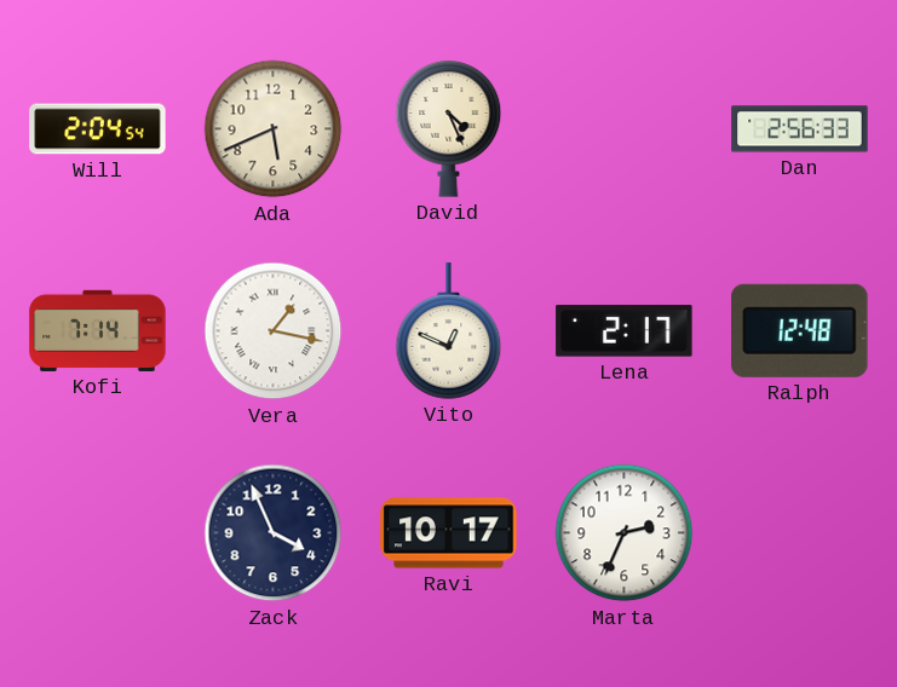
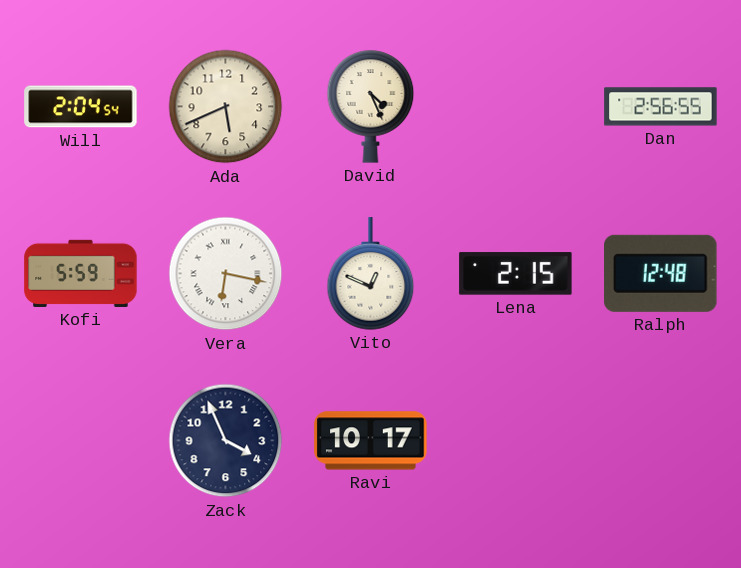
Dan: 2:56:33 -> 2:56:55 (661, 107)
Kofi: 7:14 -> 5:59 (81, 273)
Vera: 1:17 -> 6:17 (226, 274)
Lena: 2:17 -> 2:15 (516, 274)
Marta: 2:34 -> none (625, 533)
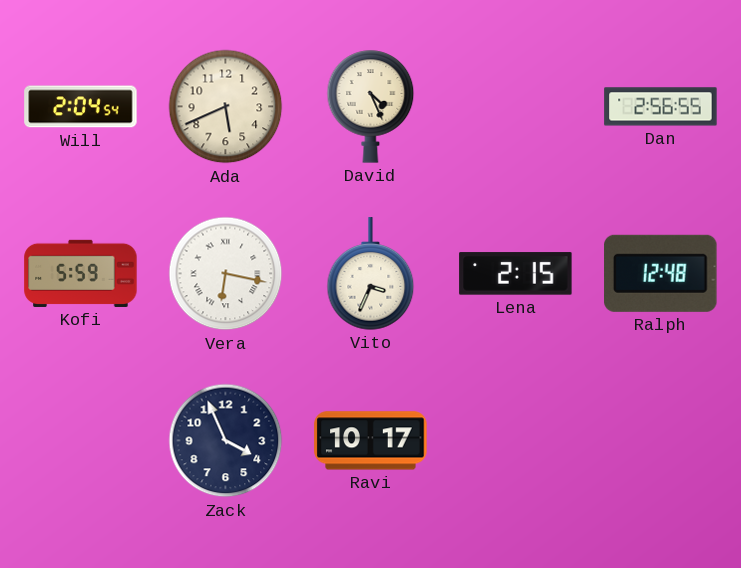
Vito: 12:49 -> 3:34 (371, 274)
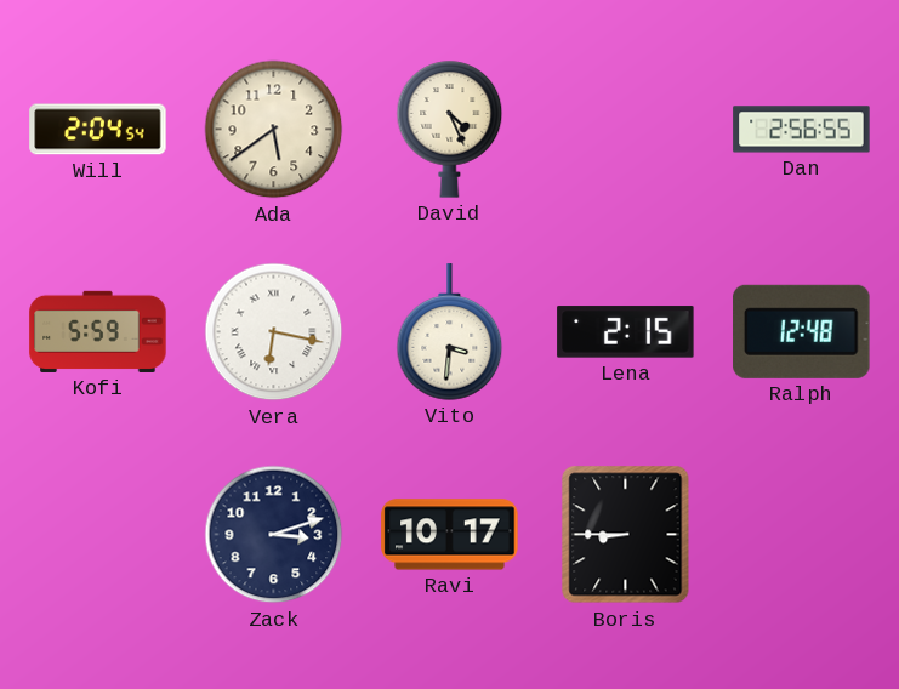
Ada: 5:41 -> 5:39 (274, 130)
Vito: 3:34 -> 3:31 (450, 332)
Zack: 3:56 -> 3:12 (274, 535)
Boris: none -> 8:45 (626, 535)
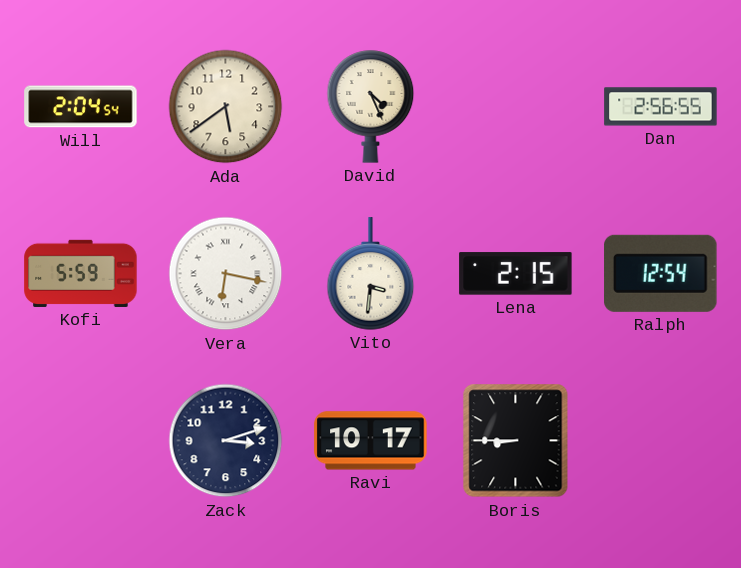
Ralph: 12:48 -> 12:54 (661, 273)
